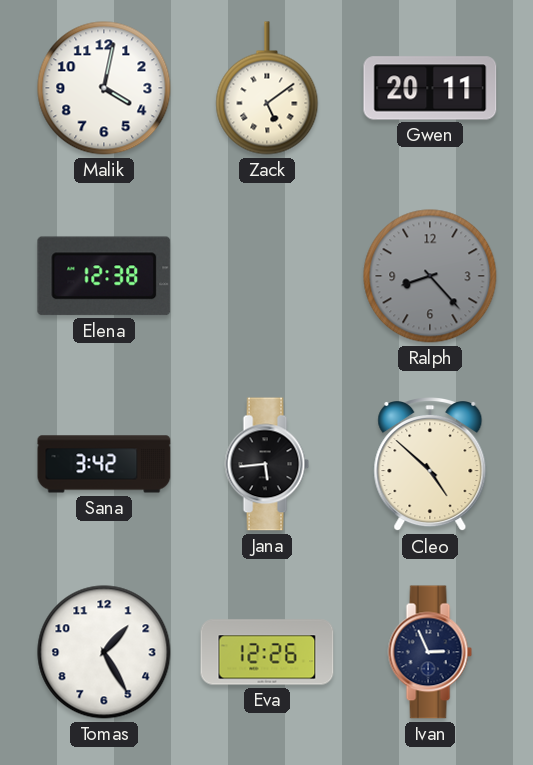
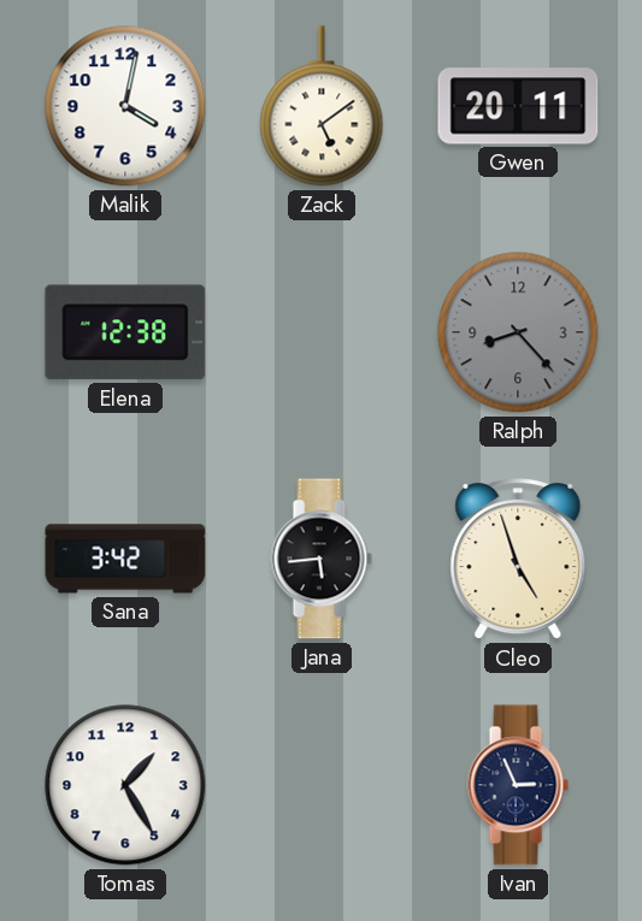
Cleo: 4:52 -> 4:57 (518, 560)
Eva: 12:26 -> none (267, 652)
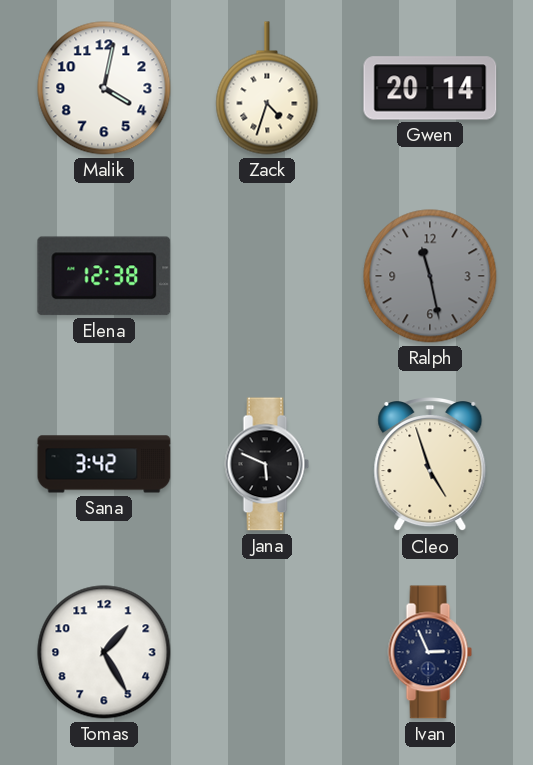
Zack: 5:09 -> 4:33 (267, 88)
Gwen: 20:11 -> 20:14 (430, 88)
Ralph: 8:23 -> 11:28 (430, 276)
Jana: 5:44 -> 5:49 (267, 464)
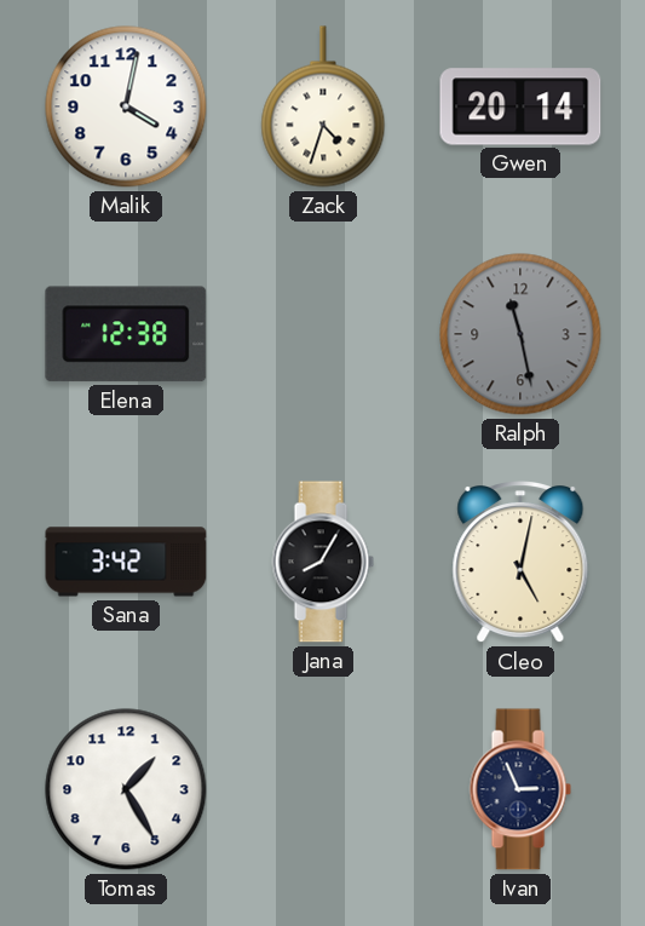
Jana: 5:49 -> 8:05 (323, 562)
Cleo: 4:57 -> 5:02 (520, 563)
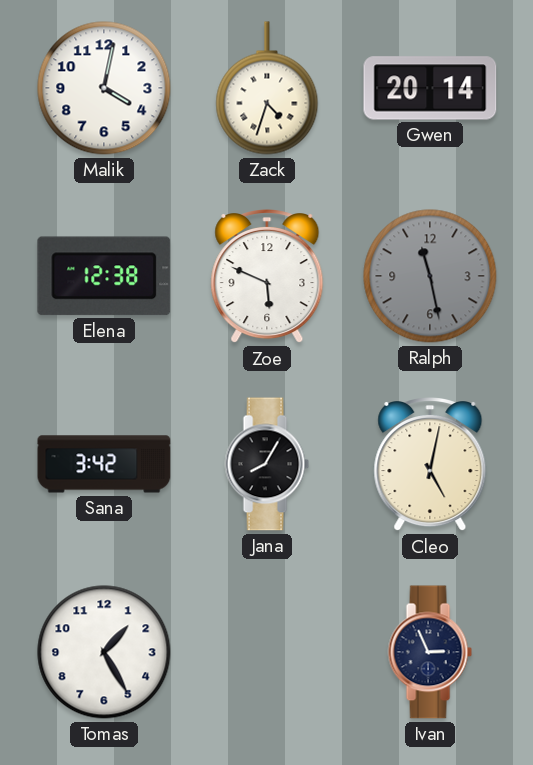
Zoe: none -> 5:49 (267, 277)
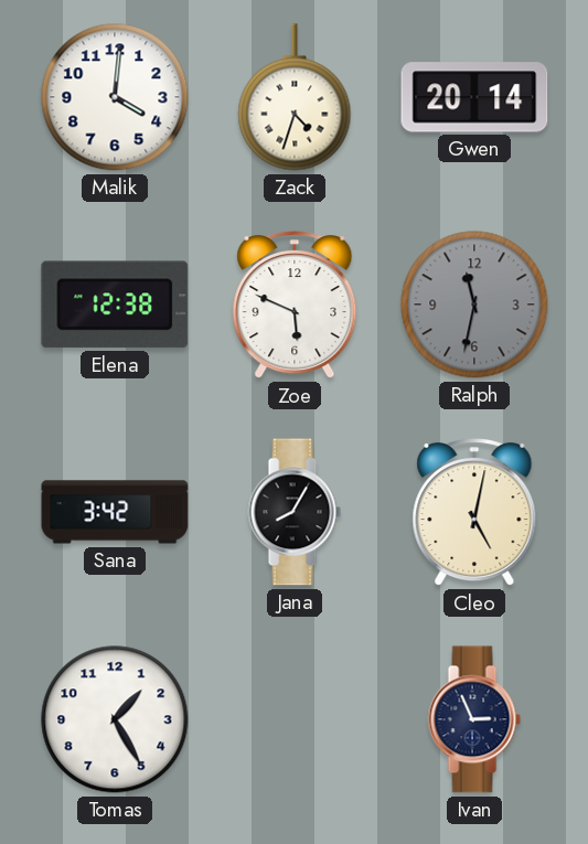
Malik: 4:02 -> 4:01 (115, 97)
Ralph: 11:28 -> 11:32 (474, 305)
